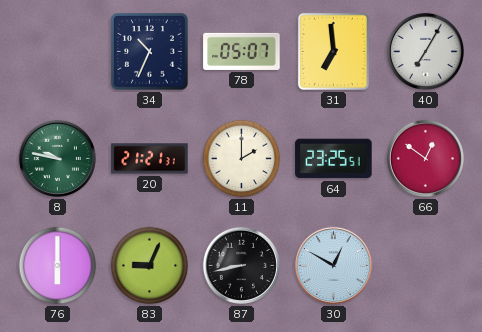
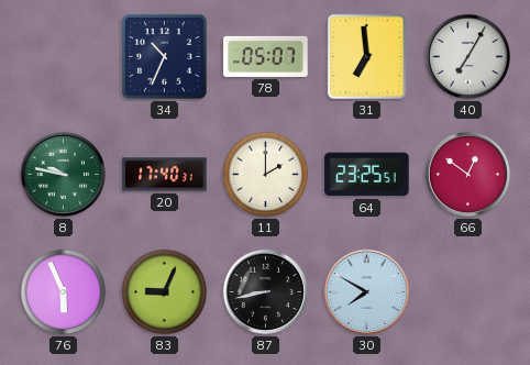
20: 21:21 -> 17:40 (165, 175)
76: 6:00 -> 5:56 (64, 292)
30: 12:50 -> 7:50 (366, 291)
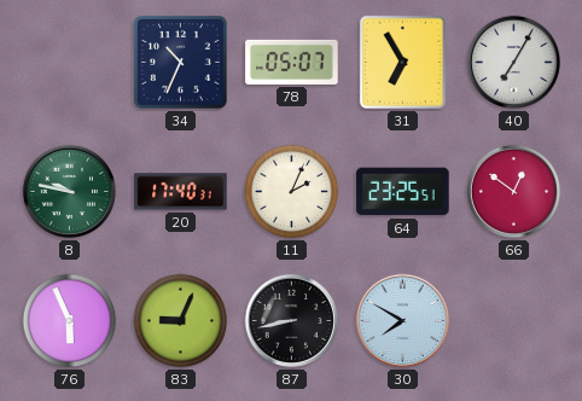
31: 6:59 -> 6:55 (402, 62)
11: 2:00 -> 2:04 (292, 192)
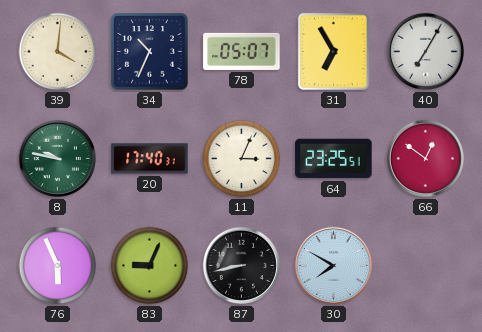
39: none -> 4:01 (58, 52)
11: 2:04 -> 3:04 (242, 159)
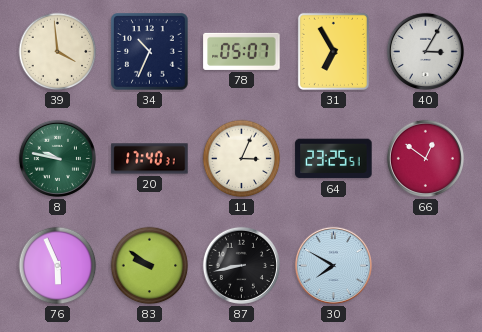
39: 4:01 -> 3:59 (58, 52)
40: 7:05 -> 3:05 (425, 51)
83: 9:04 -> 9:51 (150, 266)
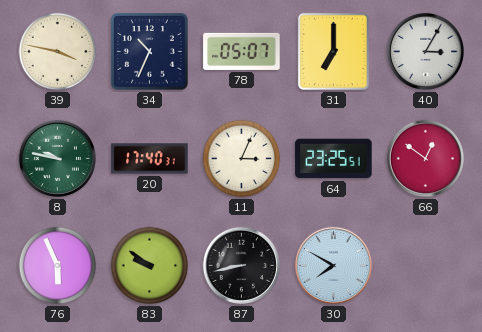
39: 3:59 -> 3:47 (58, 52)
31: 6:55 -> 7:00 (333, 51)
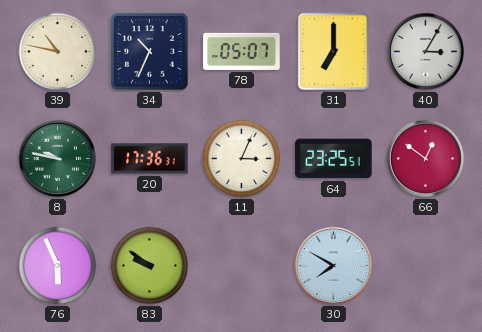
39: 3:47 -> 10:47 (58, 52)
20: 17:40 -> 17:36 (150, 159)
87: 8:43 -> none (241, 265)
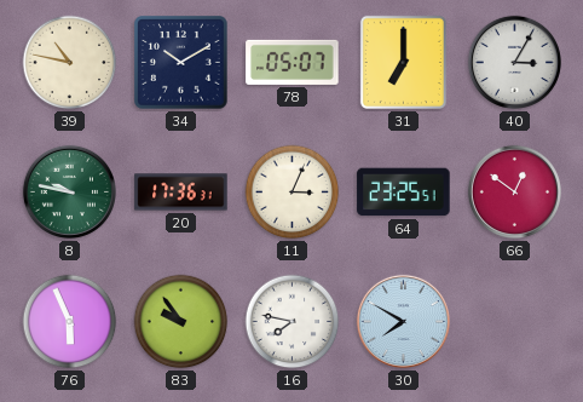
34: 10:34 -> 10:10 (181, 63)
83: 9:51 -> 9:54 (181, 322)
16: none -> 7:47 (293, 322)
